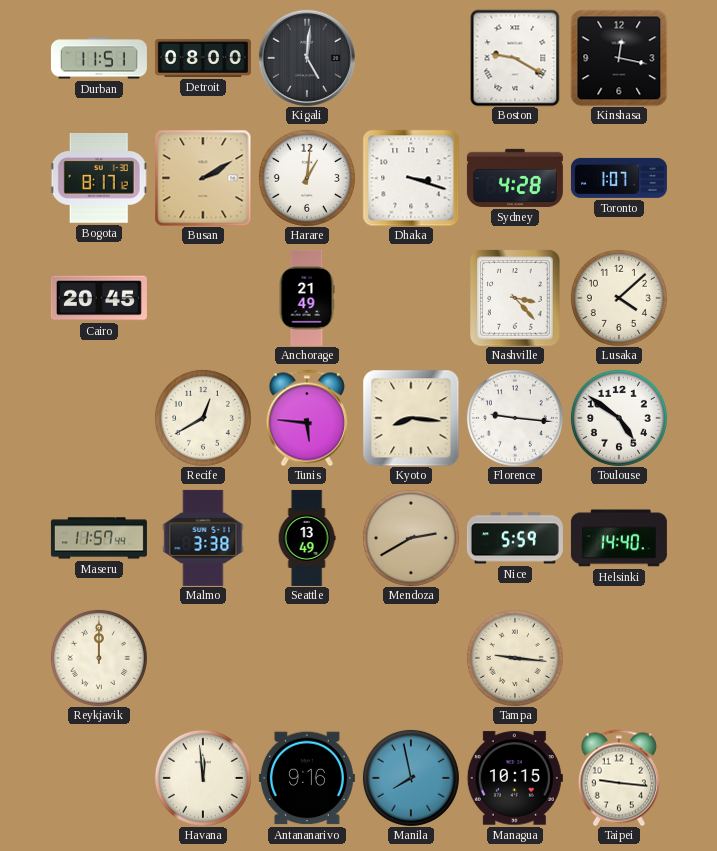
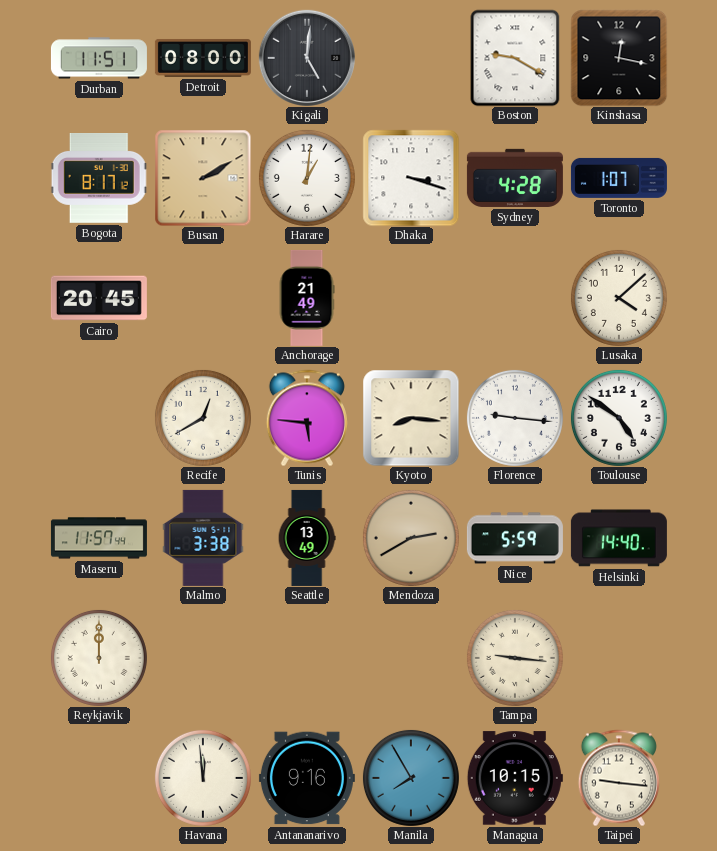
Nashville: 3:23 -> none (515, 298)
Manila: 7:58 -> 7:55 (411, 778)
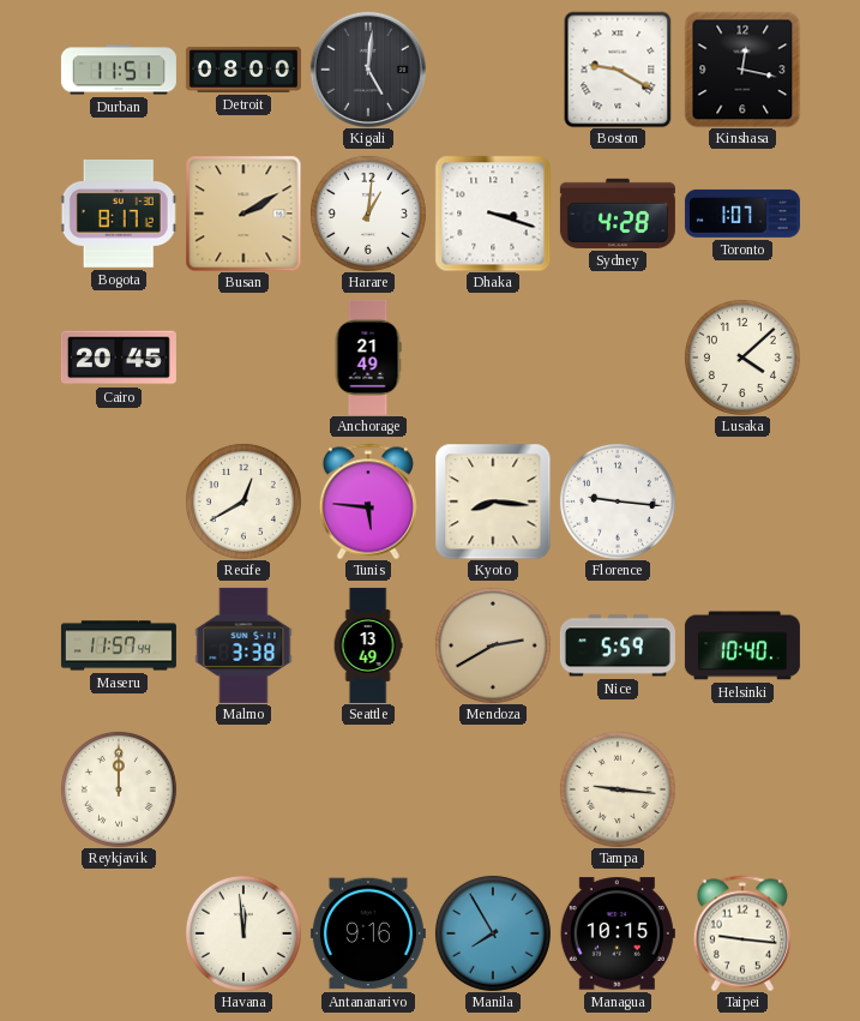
Toulouse: 4:51 -> none (619, 418)
Helsinki: 14:40 -> 10:40 (742, 645)
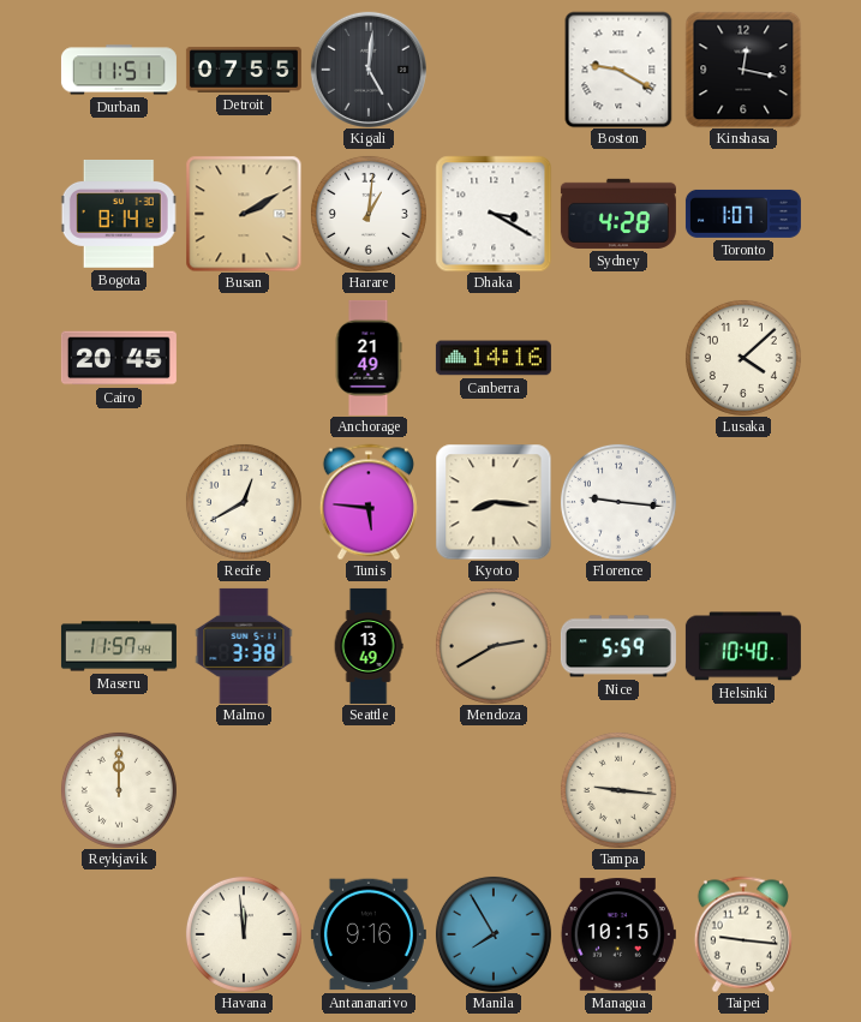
Detroit: 08:00 -> 07:55 (244, 70)
Bogota: 8:17 -> 8:14 (119, 215)
Dhaka: 3:18 -> 3:20 (494, 214)
Canberra: none -> 14:16 (494, 358)
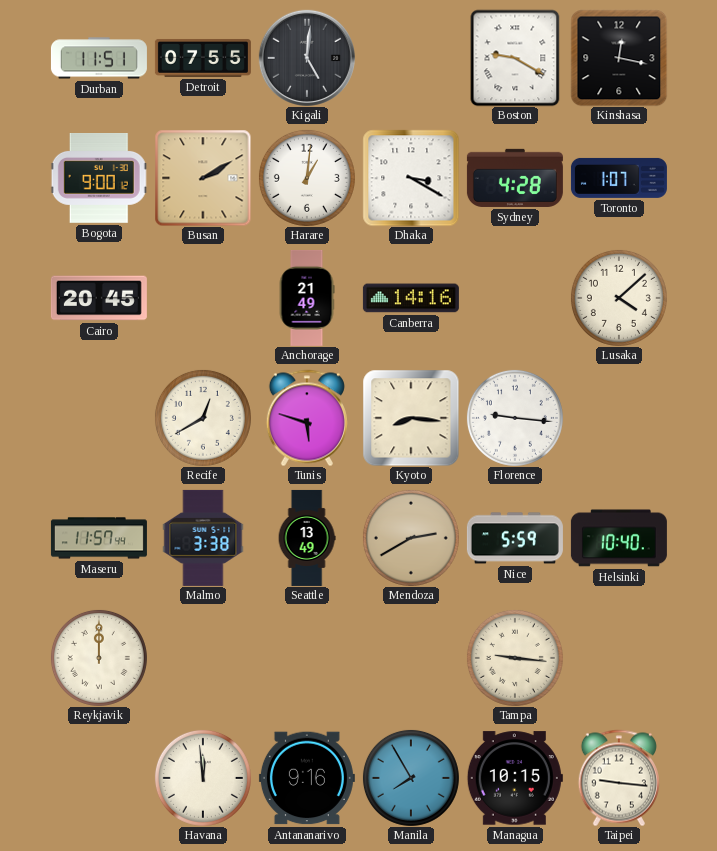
Bogota: 8:14 -> 9:00 (99, 179)
Tunis: 5:46 -> 5:48 (307, 418)
